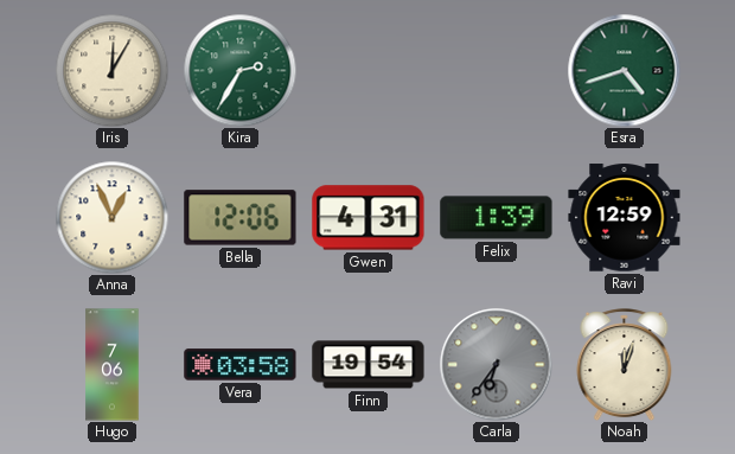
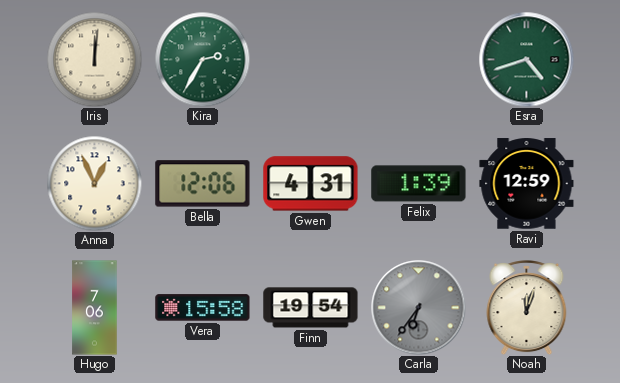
Iris: 12:05 -> 12:01 (94, 59)
Vera: 03:58 -> 15:58 (203, 308)
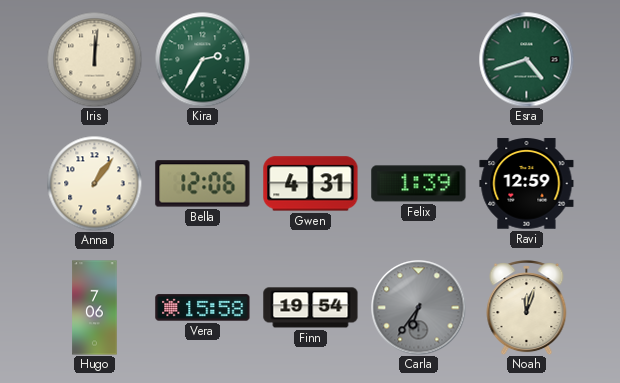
Anna: 12:56 -> 1:06 (94, 183)
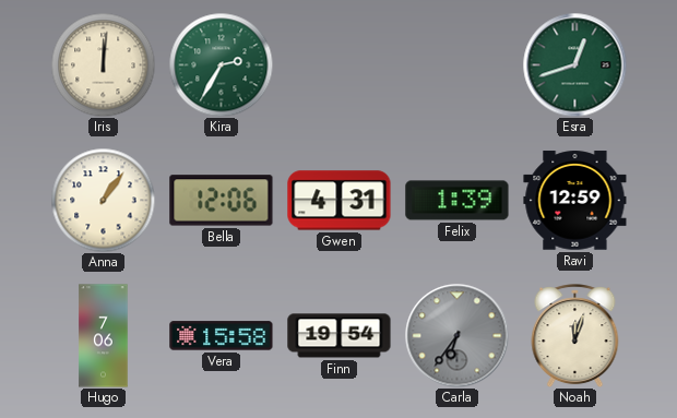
Esra: 4:42 -> 12:42 (574, 64)
